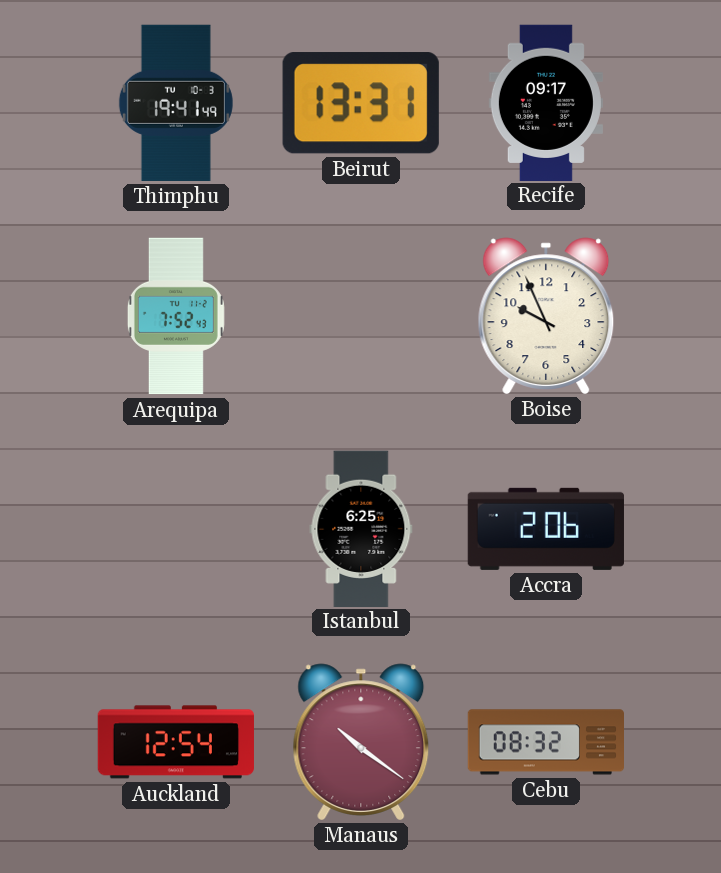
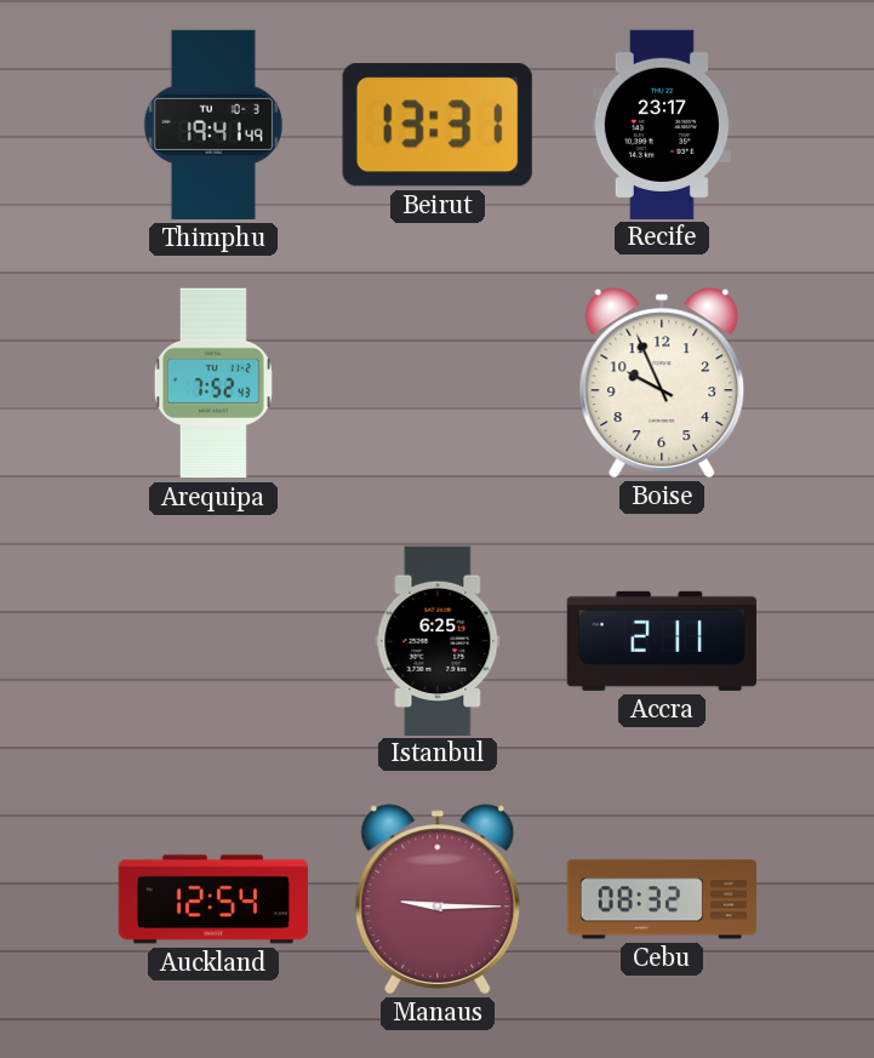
Recife: 09:17 -> 23:17 (662, 124)
Accra: 2:06 -> 2:11 (662, 641)
Manaus: 10:21 -> 9:15 (438, 899)
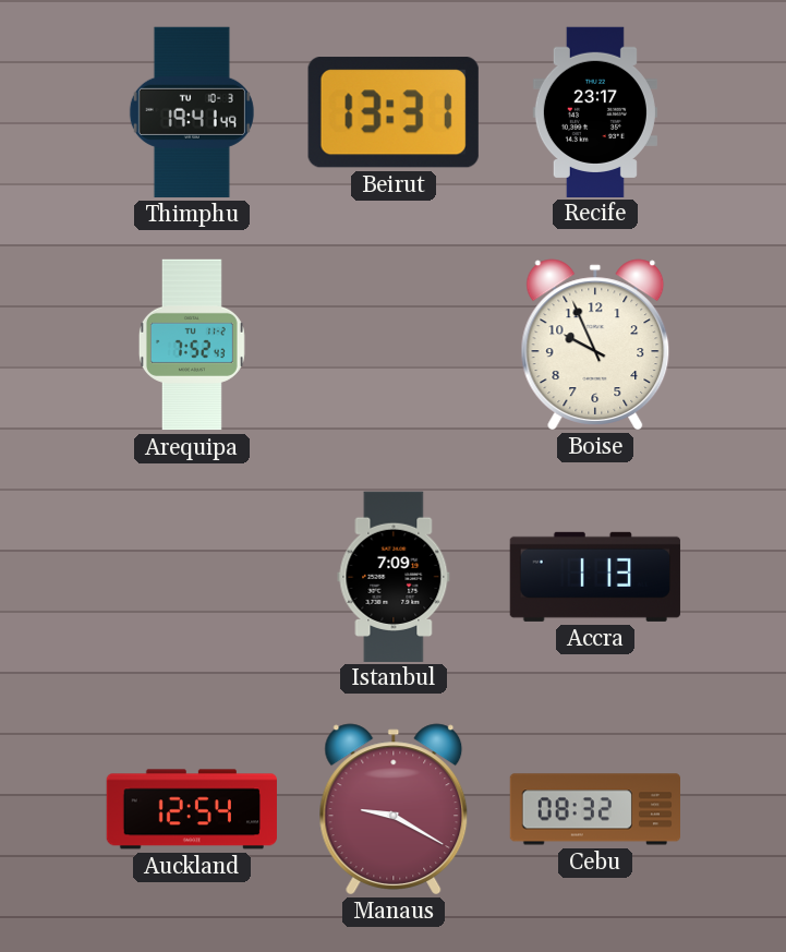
Istanbul: 6:25 -> 7:09 (394, 576)
Accra: 2:11 -> 1:13 (595, 577)
Manaus: 9:15 -> 9:20 (394, 809)
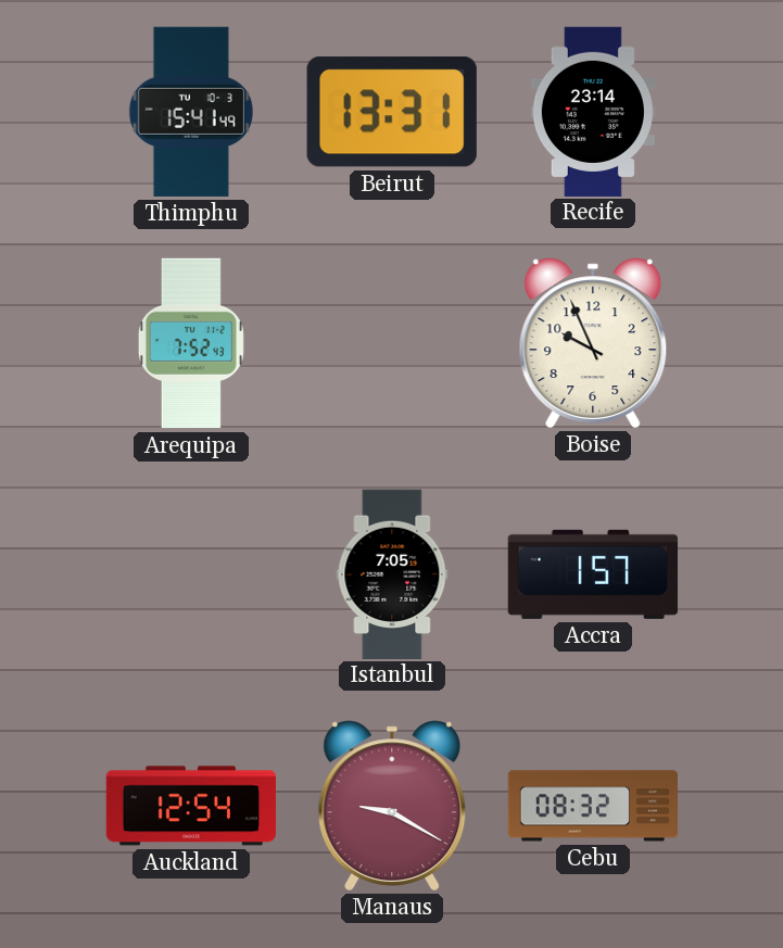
Thimphu: 19:41 -> 15:41 (191, 112)
Recife: 23:17 -> 23:14 (593, 111)
Istanbul: 7:09 -> 7:05 (392, 573)
Accra: 1:13 -> 1:57 (593, 574)
